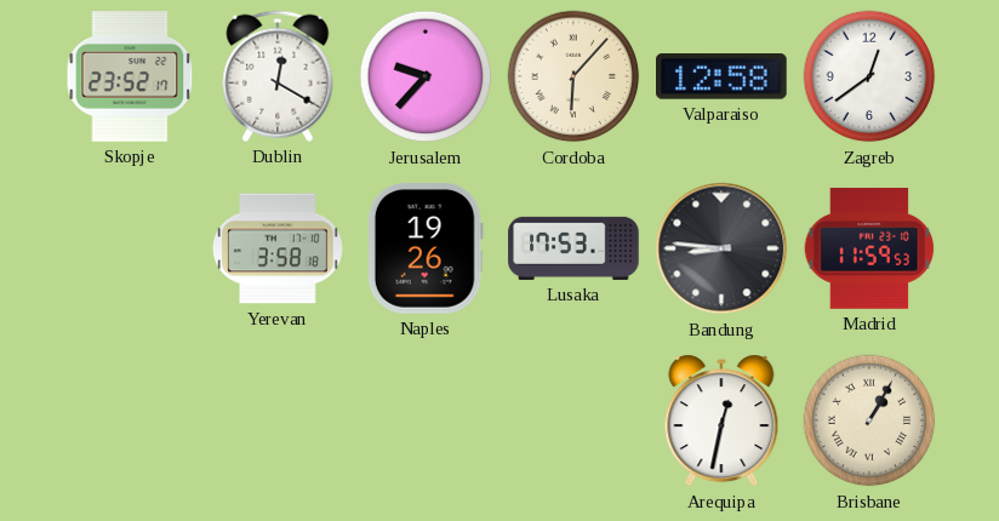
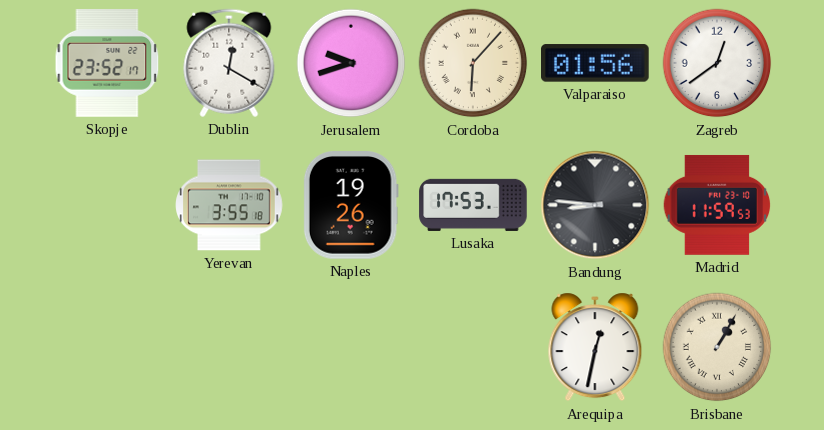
Jerusalem: 9:37 -> 9:42 (351, 63)
Valparaiso: 12:58 -> 01:56 (596, 63)
Yerevan: 3:58 -> 3:55 (229, 205)
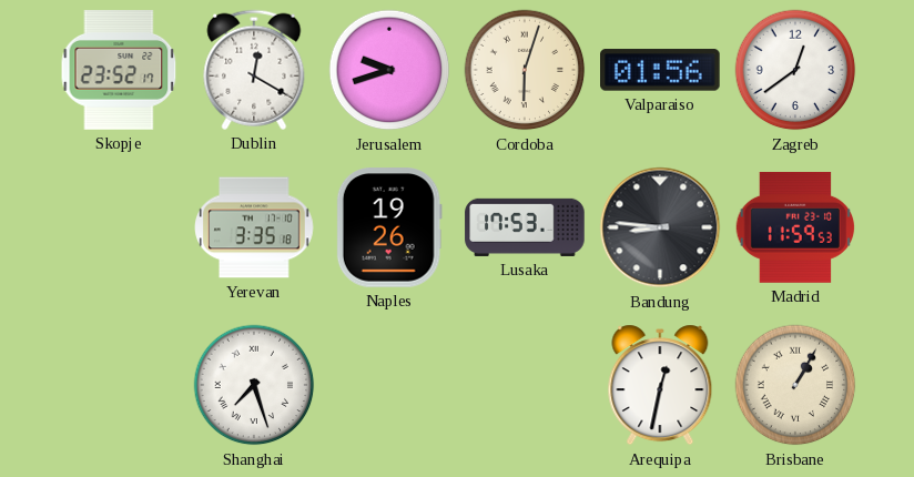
Cordoba: 6:07 -> 6:03 (525, 70)
Yerevan: 3:55 -> 3:35 (254, 227)
Shanghai: none -> 7:27 (254, 385)
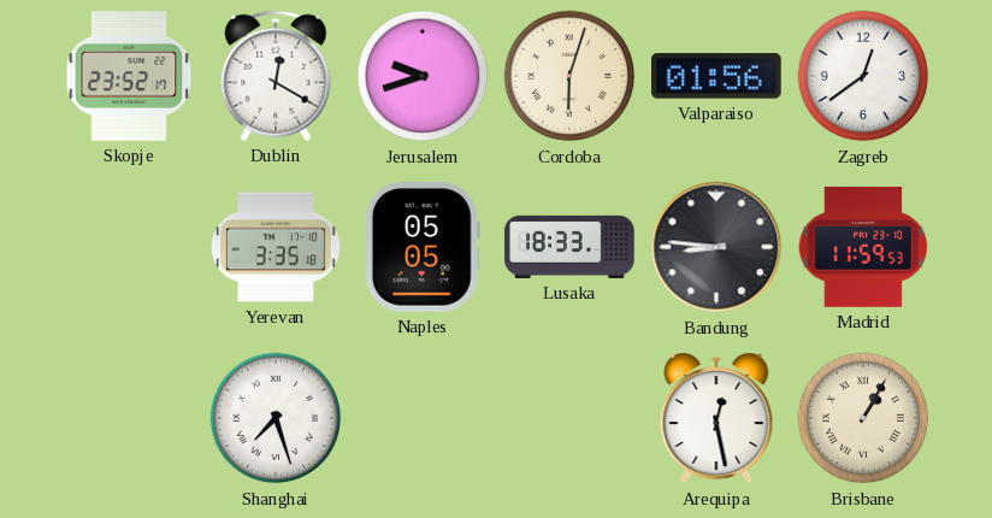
Naples: 19:26 -> 05:05 (423, 247)
Lusaka: 17:53 -> 18:33 (569, 247)
Arequipa: 12:32 -> 12:28 (716, 418)
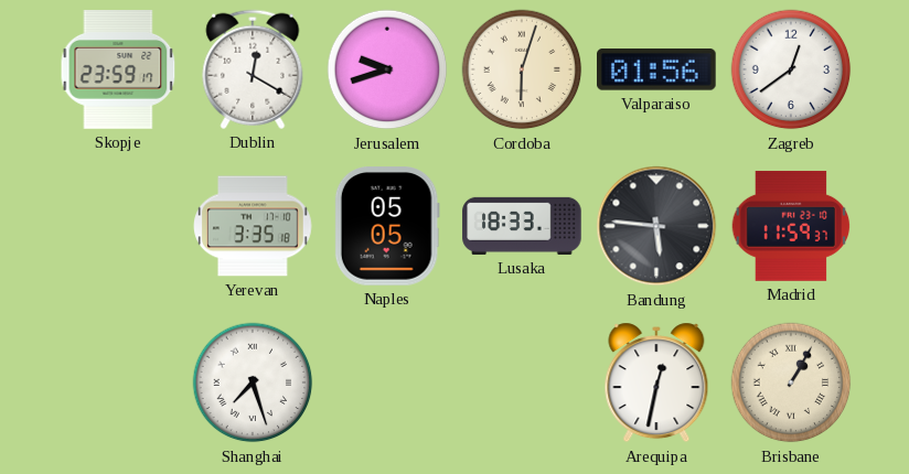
Skopje: 23:52 -> 23:59 (118, 69)
Bandung: 8:46 -> 5:46 (656, 226)
Madrid: 11:59:53 -> 11:59:37 (791, 226)
Arequipa: 12:28 -> 12:32 (656, 383)
